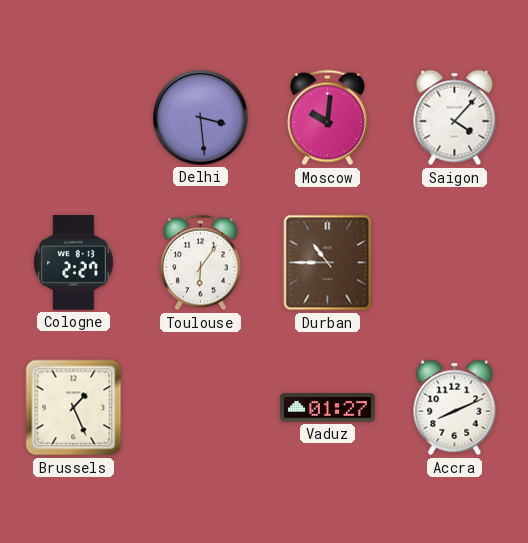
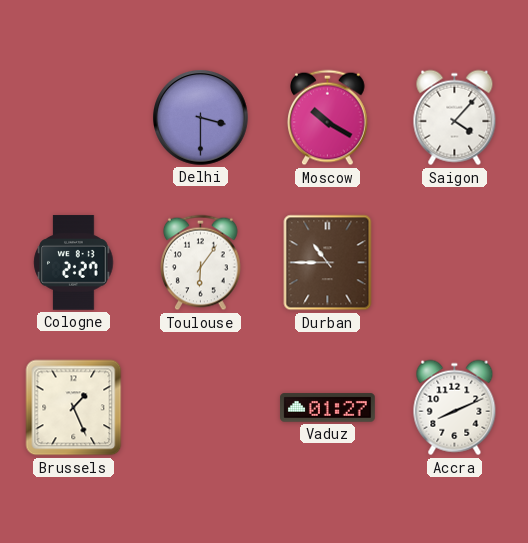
Delhi: 3:29 -> 3:30 (201, 118)
Moscow: 10:01 -> 10:20 (328, 118)
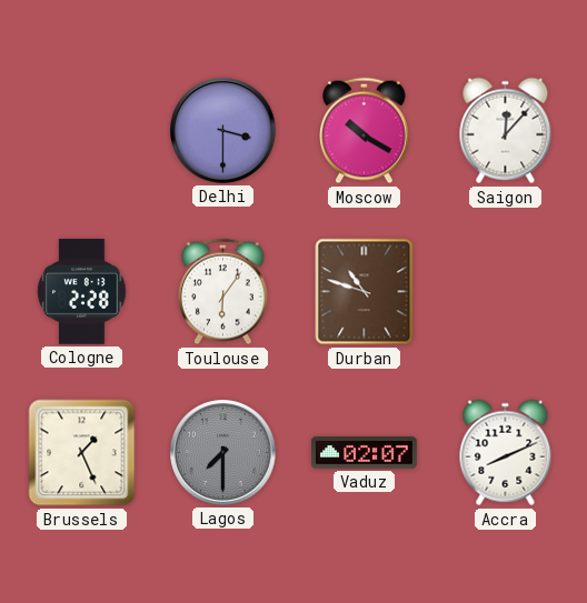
Saigon: 4:07 -> 12:07 (506, 131)
Cologne: 2:27 -> 2:28 (82, 292)
Durban: 10:45 -> 10:48 (365, 292)
Lagos: none -> 7:30 (223, 453)
Vaduz: 01:27 -> 02:07 (365, 453)
